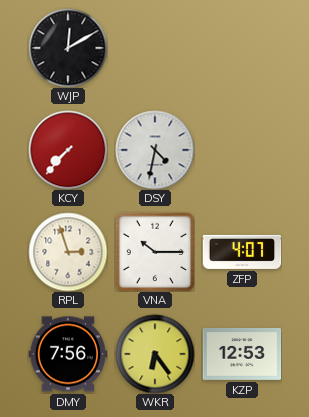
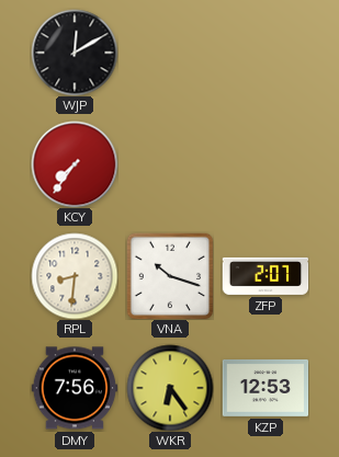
KCY: 7:37 -> 7:36 (75, 164)
DSY: 4:32 -> none (155, 150)
RPL: 2:57 -> 8:31 (75, 276)
VNA: 10:15 -> 10:18 (170, 276)
ZFP: 4:07 -> 2:07 (265, 276)
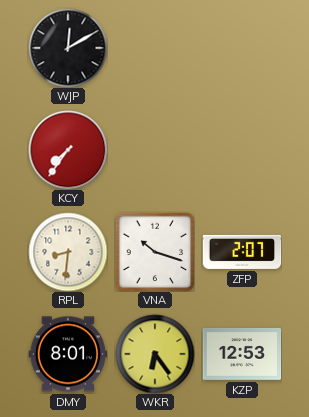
DMY: 7:56 -> 8:01 (68, 354)
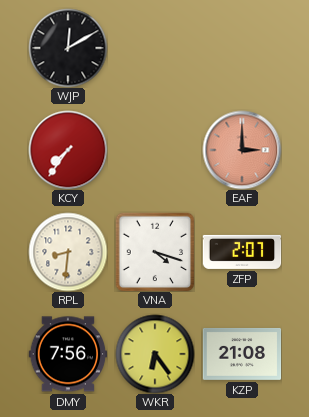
EAF: none -> 3:00 (242, 150)
VNA: 10:18 -> 4:18 (155, 252)
DMY: 8:01 -> 7:56 (68, 354)
KZP: 12:53 -> 21:08 (242, 354)
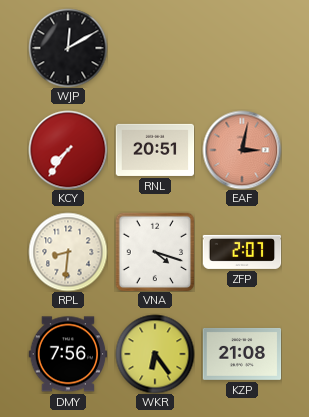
RNL: none -> 20:51 (155, 150)
EAF: 3:00 -> 3:02 (242, 150)
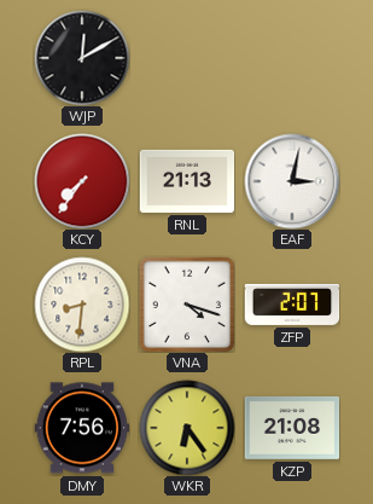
RNL: 20:51 -> 21:13 (187, 181)
EAF dial: salmon -> white (292, 181)
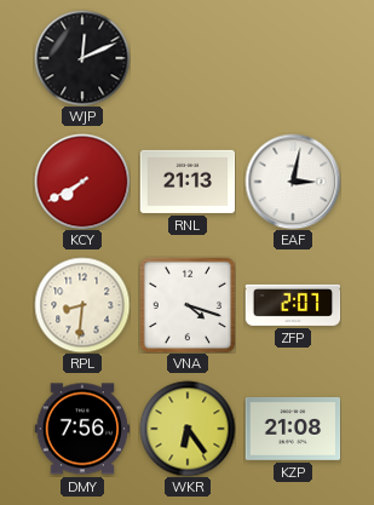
WJP: 12:10 -> 12:11 (82, 58)
KCY: 7:36 -> 7:40 (82, 182)
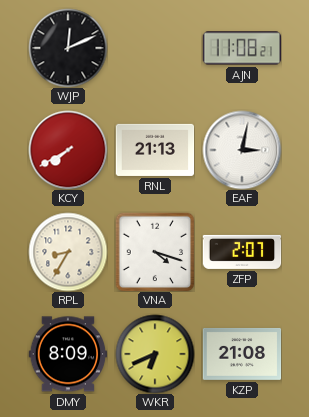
AJN: none -> 11:08 (242, 48)
RPL: 8:31 -> 8:35 (68, 252)
DMY: 7:56 -> 8:09 (68, 354)
WKR: 6:24 -> 6:41 (155, 354)
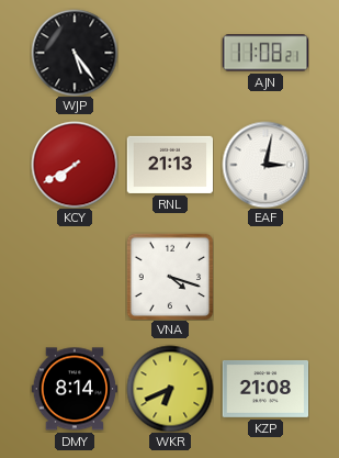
WJP: 12:11 -> 5:24 (75, 53)
RPL: 8:35 -> none (68, 252)
ZFP: 2:07 -> none (242, 252)
DMY: 8:09 -> 8:14 (75, 389)
